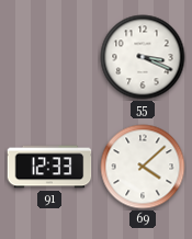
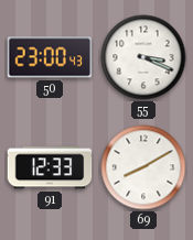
50: none -> 23:00 (50, 57)
69: 4:08 -> 8:10 (143, 167)
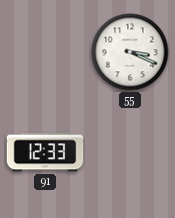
50: 23:00 -> none (50, 57)
69: 8:10 -> none (143, 167)
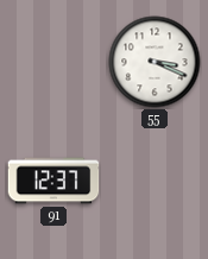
91: 12:33 -> 12:37 (53, 181)
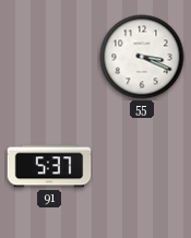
91: 12:37 -> 5:37 (49, 166)
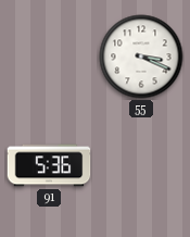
91: 5:37 -> 5:36 (49, 165)
